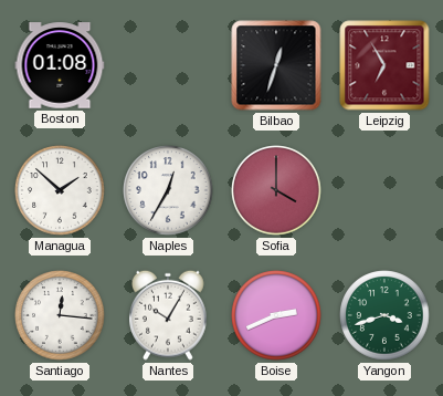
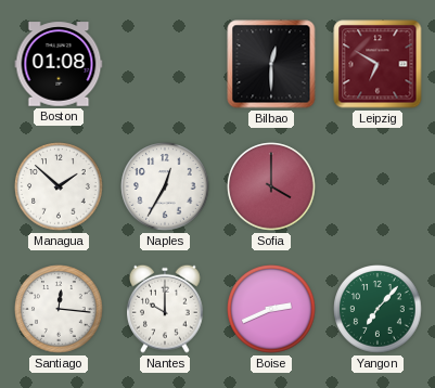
Bilbao: 12:33 -> 12:30 (271, 64)
Leipzig: 6:55 -> 6:50 (378, 64)
Nantes: 10:05 -> 10:00 (166, 309)
Yangon: 3:42 -> 7:07 (378, 309)
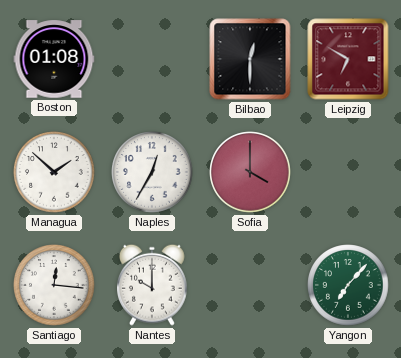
Boise: 2:41 -> none (271, 309)
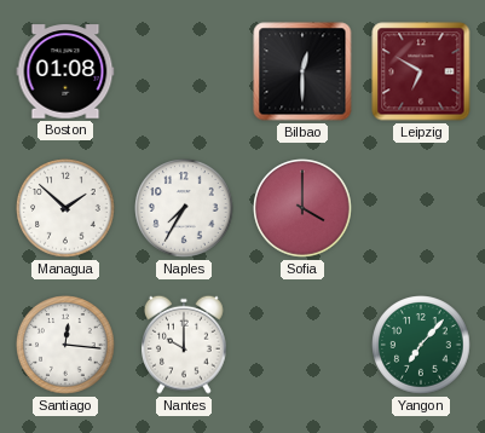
Naples: 12:35 -> 7:35 (184, 208)
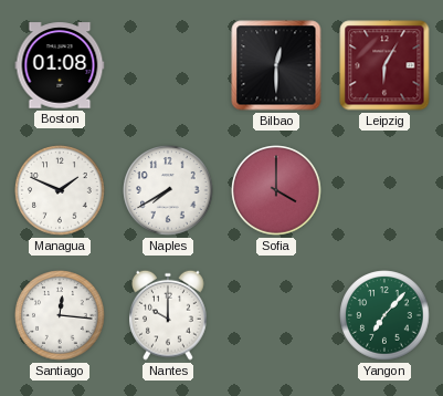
Leipzig: 6:50 -> 6:05 (384, 65)
Managua: 1:52 -> 1:49 (60, 190)
Naples: 7:35 -> 7:40 (168, 190)
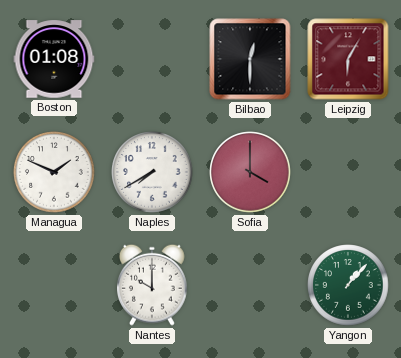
Santiago: 12:16 -> none (60, 315)
Yangon: 7:07 -> 1:07 (348, 285)
